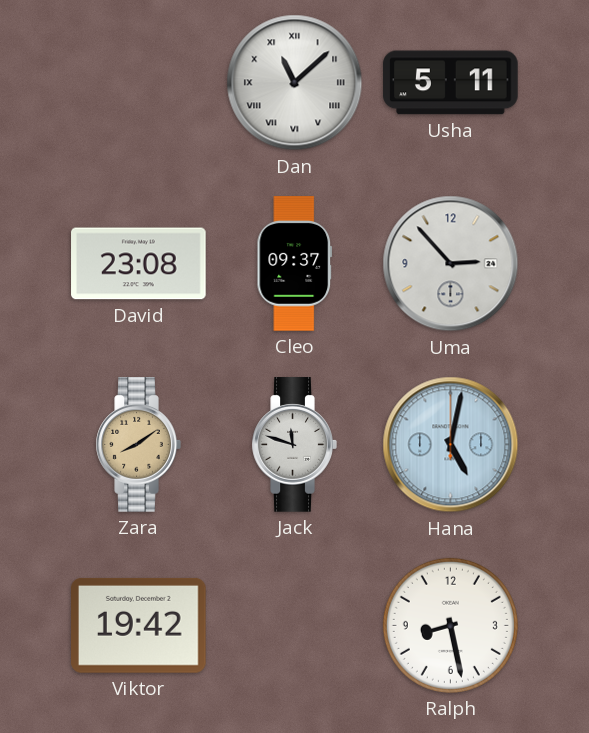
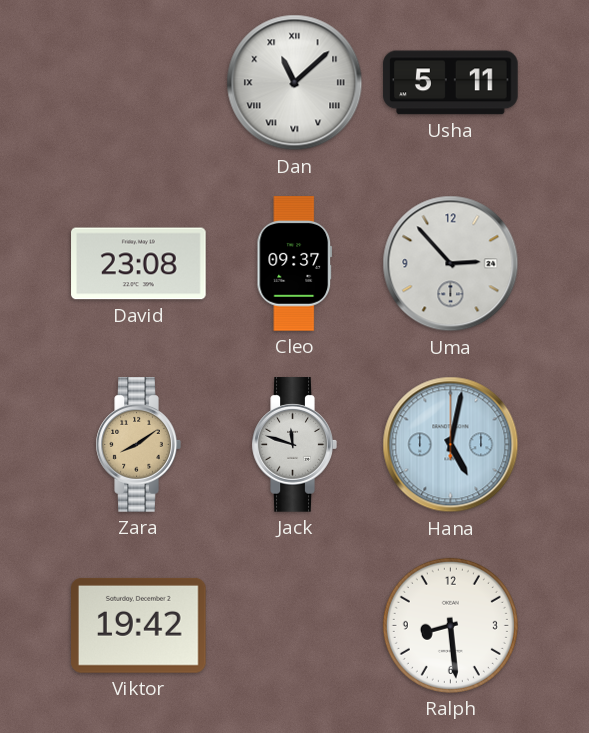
Ralph: 8:28 -> 8:29 (450, 625)
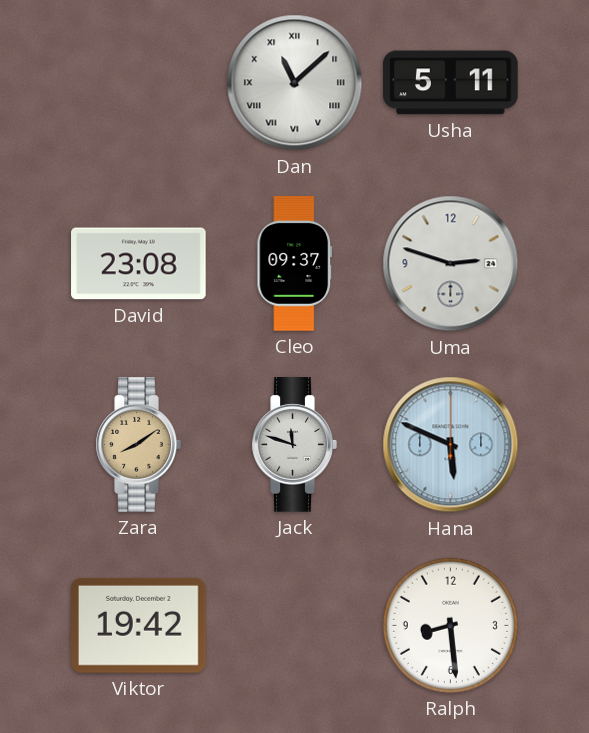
Uma: 2:53 -> 2:48 (451, 264)
Hana: 5:02 -> 5:49 (451, 445)
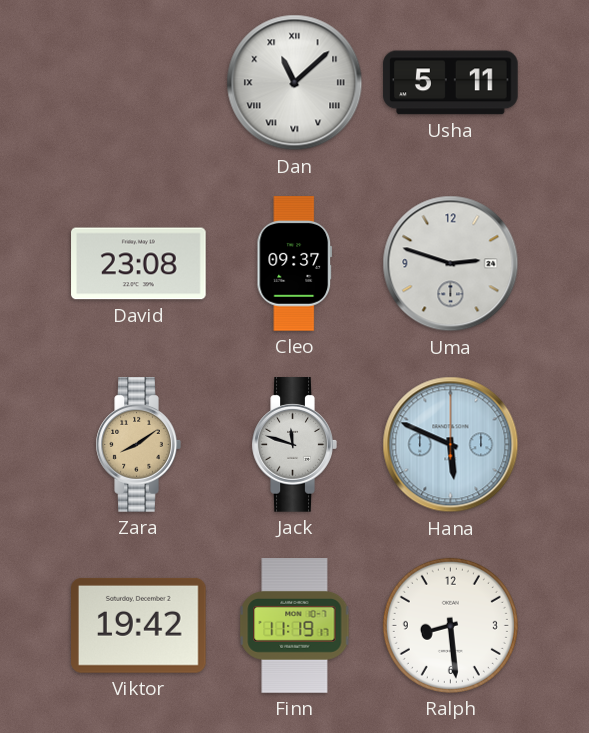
Finn: none -> 11:19 (295, 626)
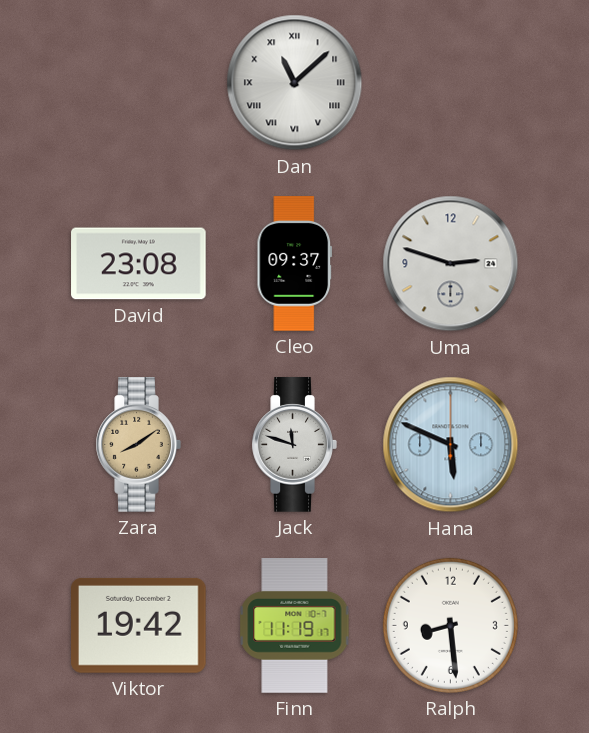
Usha: 5:11 -> none (451, 83)
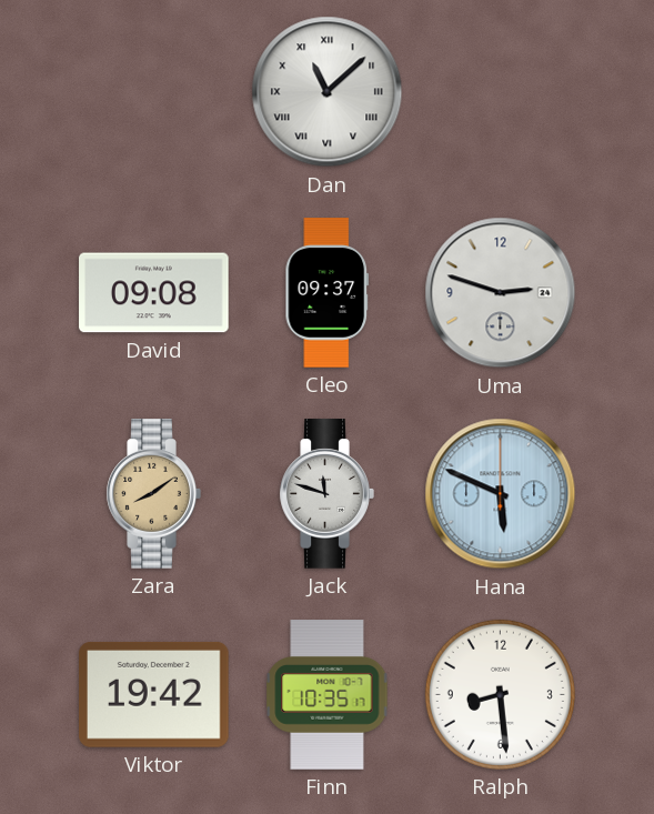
David: 23:08 -> 09:08 (154, 293)
Finn: 11:19 -> 10:35 (328, 695)
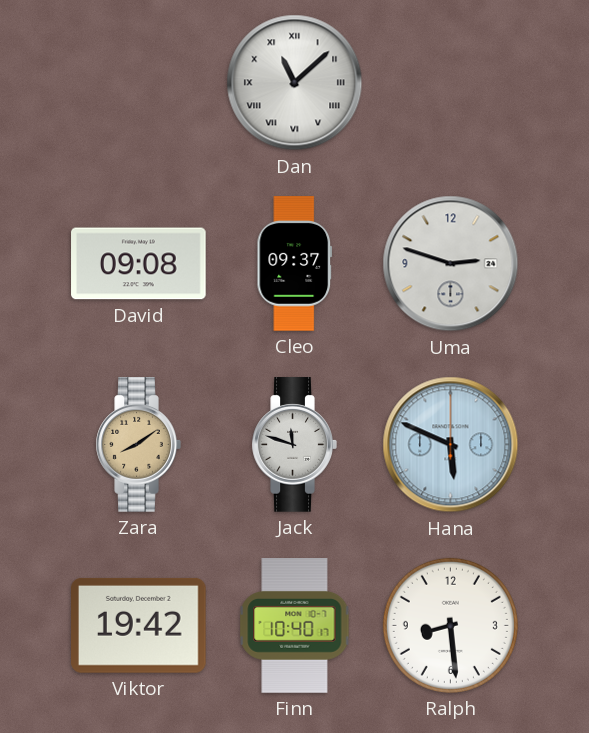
Finn: 10:35 -> 10:40 (295, 626)
